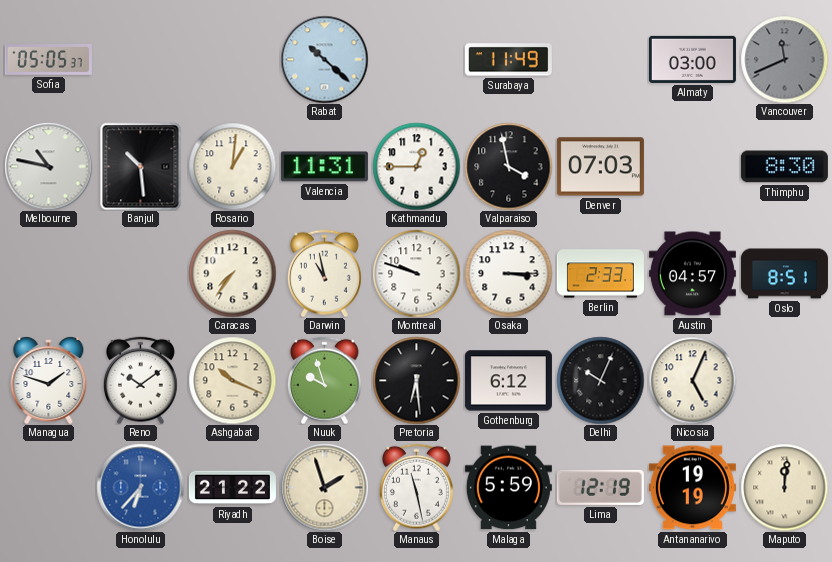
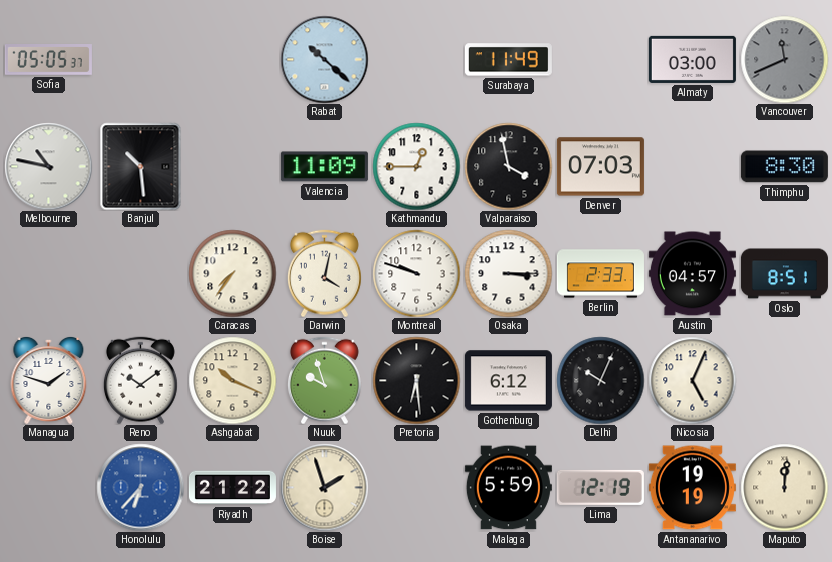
Rosario: 1:01 -> none (232, 166)
Valencia: 11:31 -> 11:09 (324, 167)
Darwin: 10:58 -> 4:02 (324, 273)
Manaus: 11:28 -> none (416, 487)
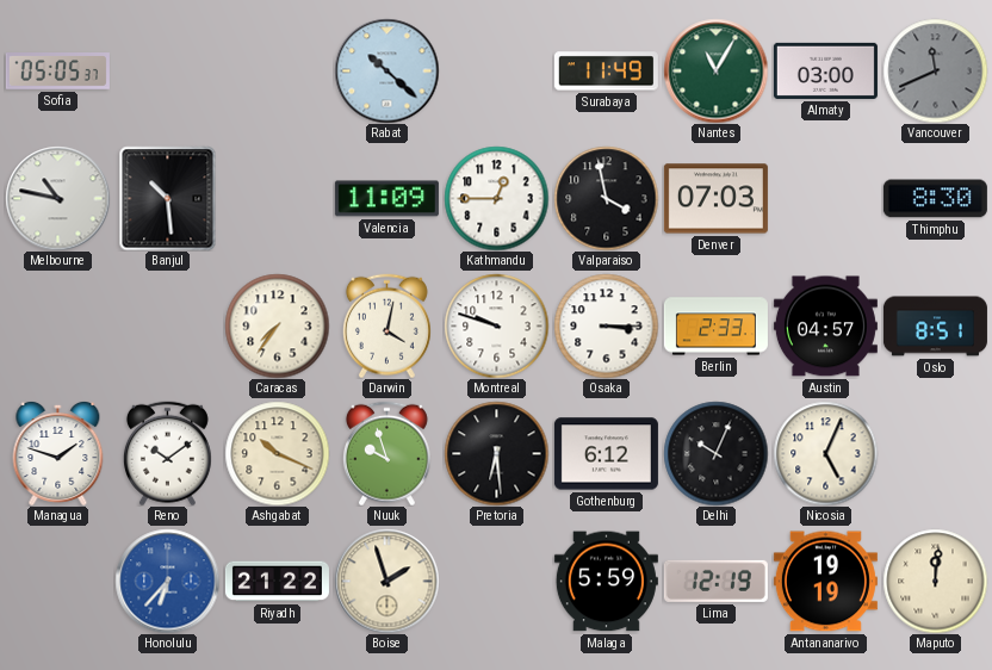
Nantes: none -> 11:05 (715, 70)
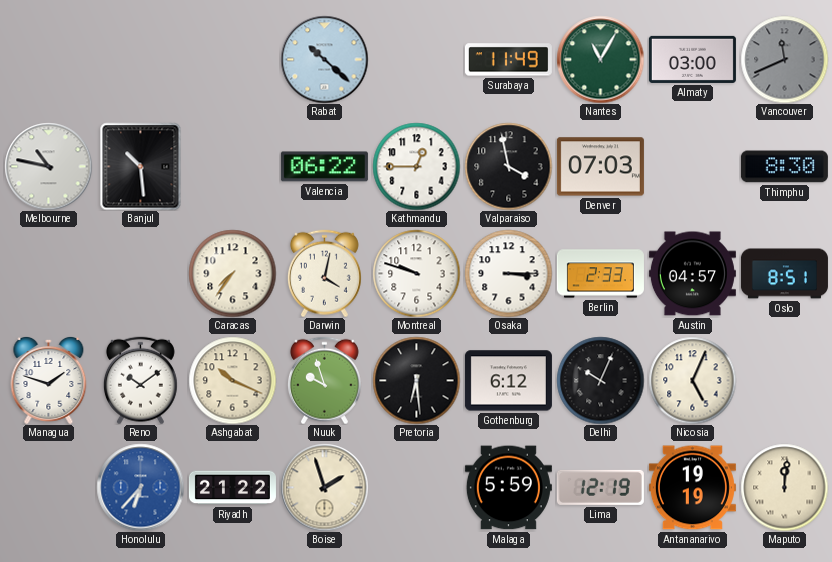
Sofia: 05:05 -> none (57, 72)
Valencia: 11:09 -> 06:22 (324, 167)
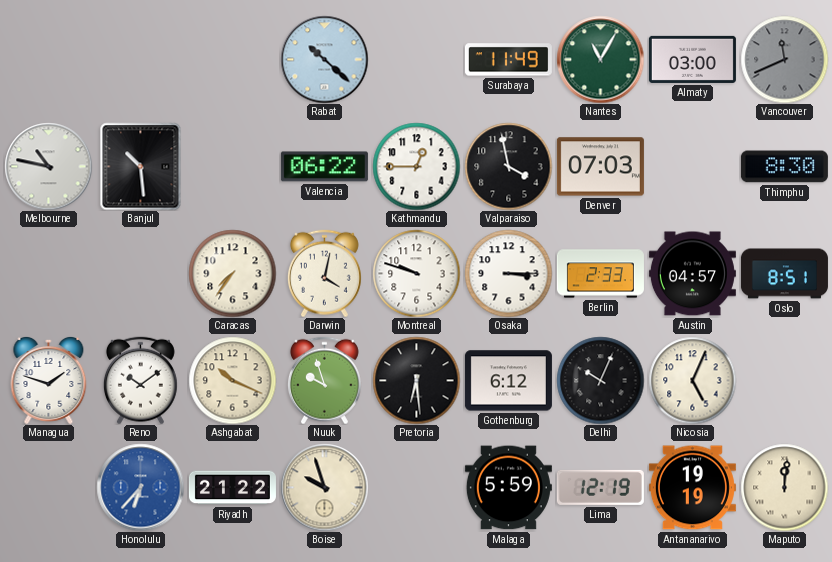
Boise: 1:57 -> 9:57 (324, 487)
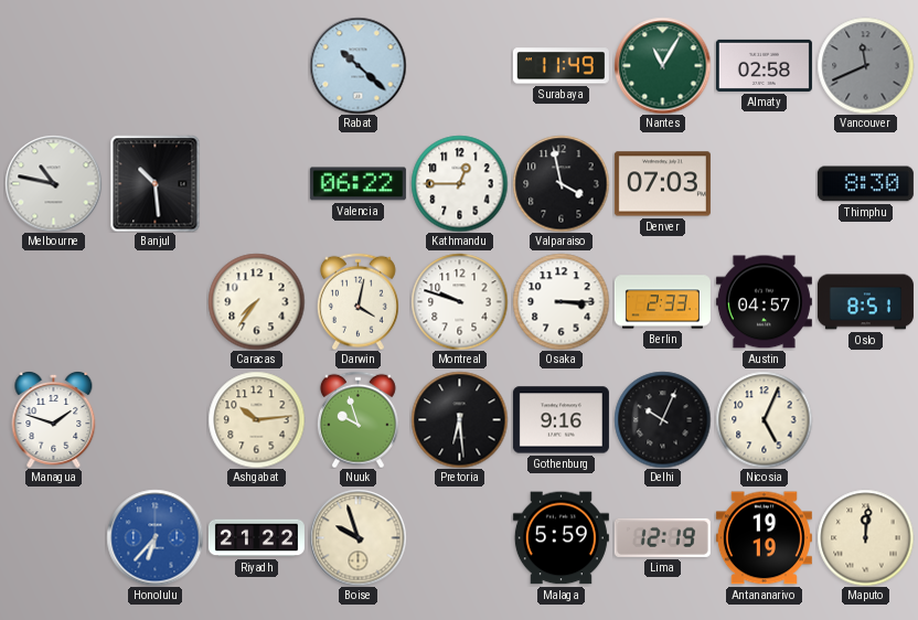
Almaty: 03:00 -> 02:58 (764, 65)
Reno: 10:09 -> none (140, 380)
Ashgabat: 10:19 -> 10:14 (256, 419)
Gothenburg: 6:12 -> 9:16 (561, 420)
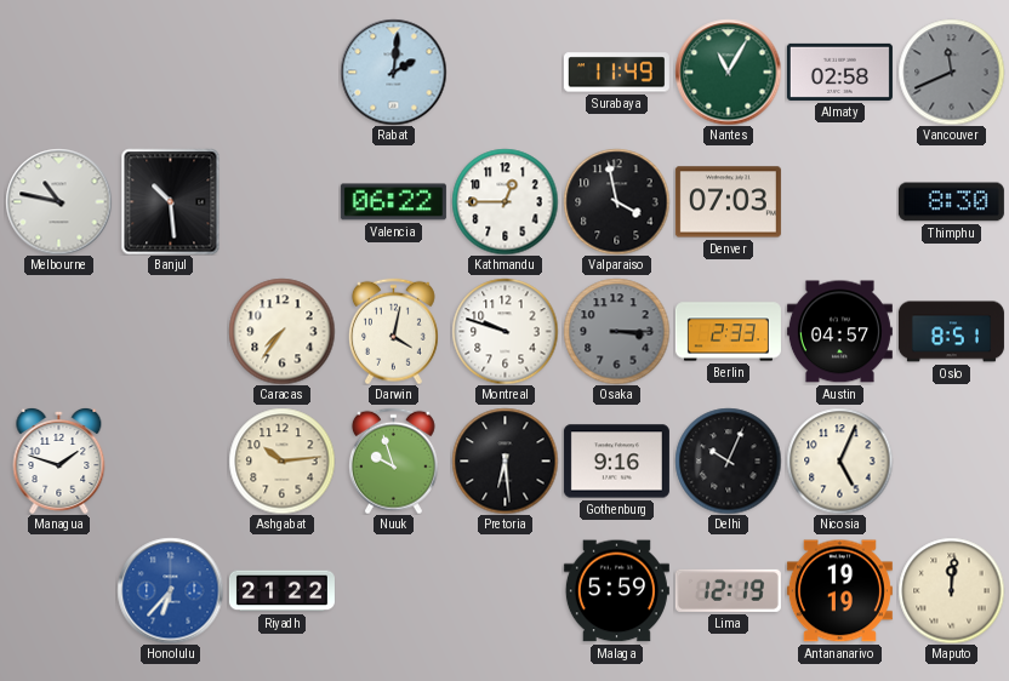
Rabat: 10:22 -> 2:01 (393, 71)
Osaka dial: white -> grey (616, 331)
Boise: 9:57 -> none (357, 537)
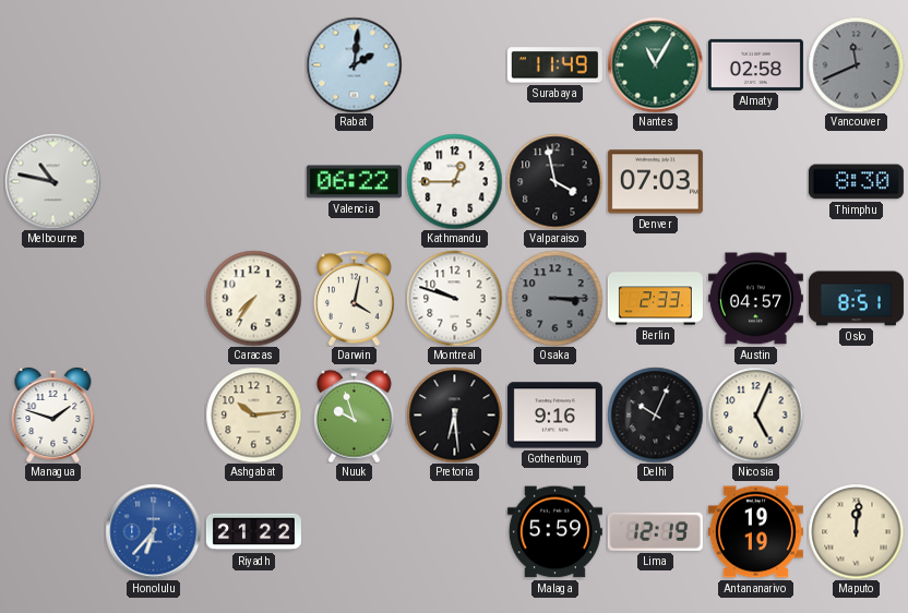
Banjul: 10:29 -> none (171, 201)
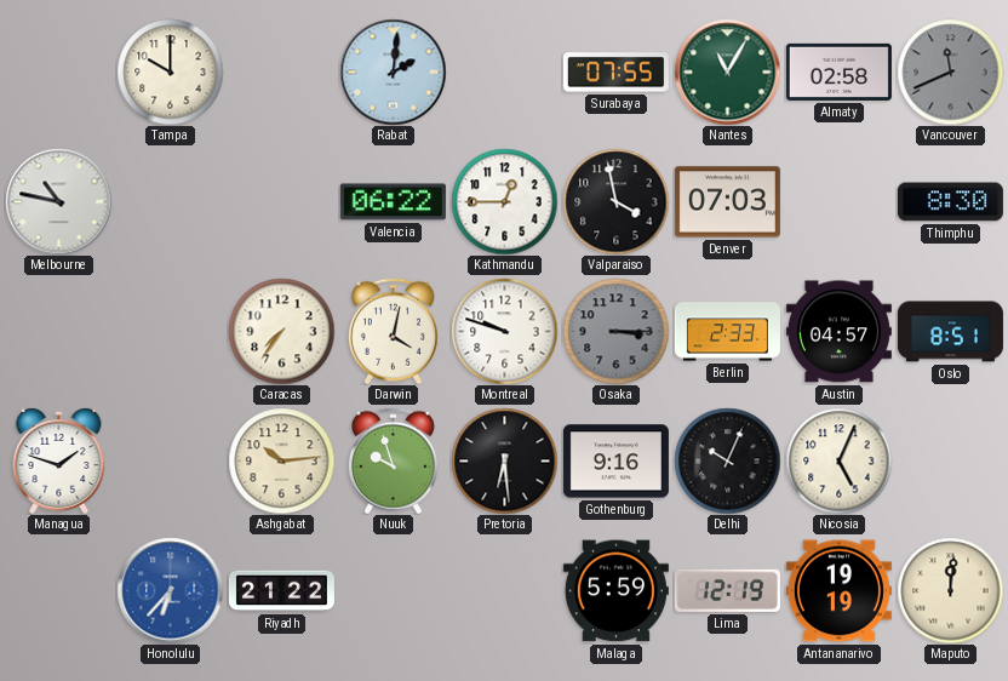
Tampa: none -> 10:00 (170, 71)
Surabaya: 11:49 -> 07:55 (615, 73)
